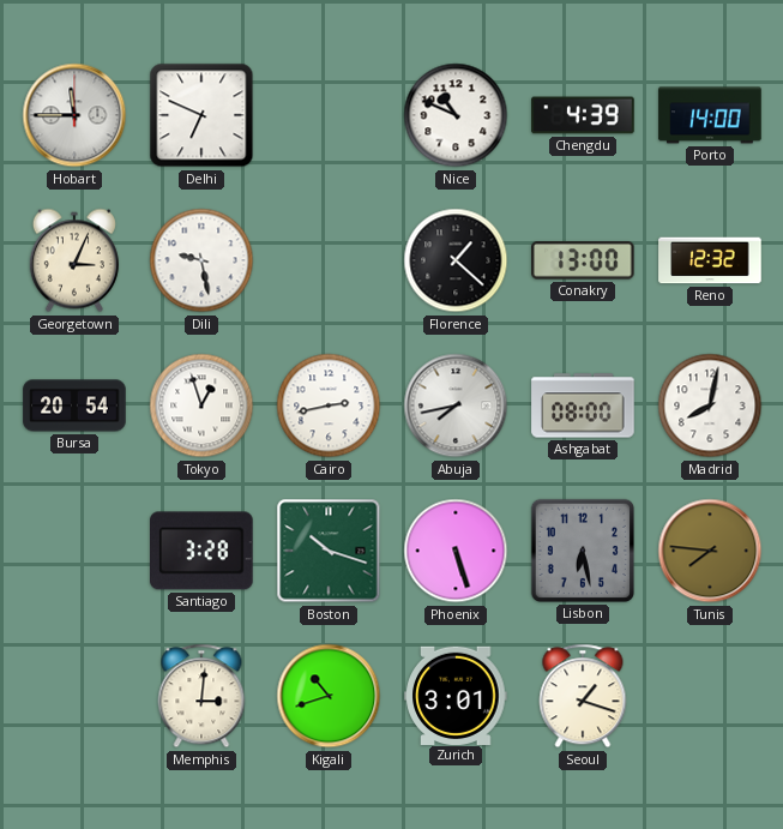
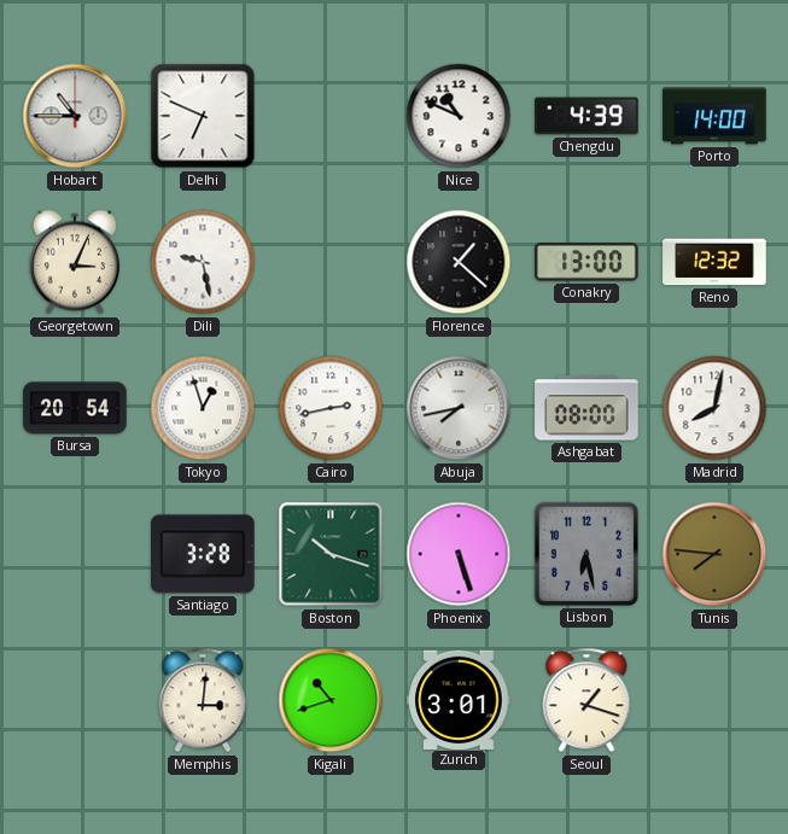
Hobart: 11:45 -> 10:45 (75, 116)
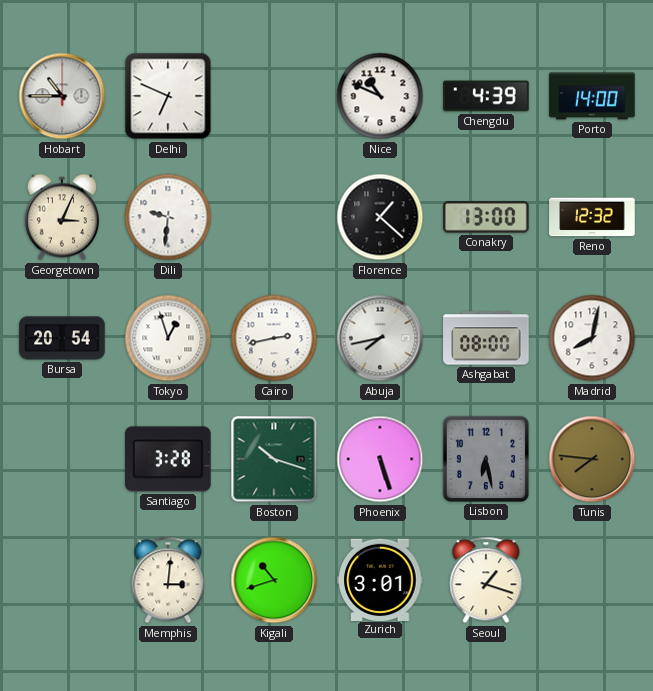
Dili: 9:28 -> 9:31 (168, 217)
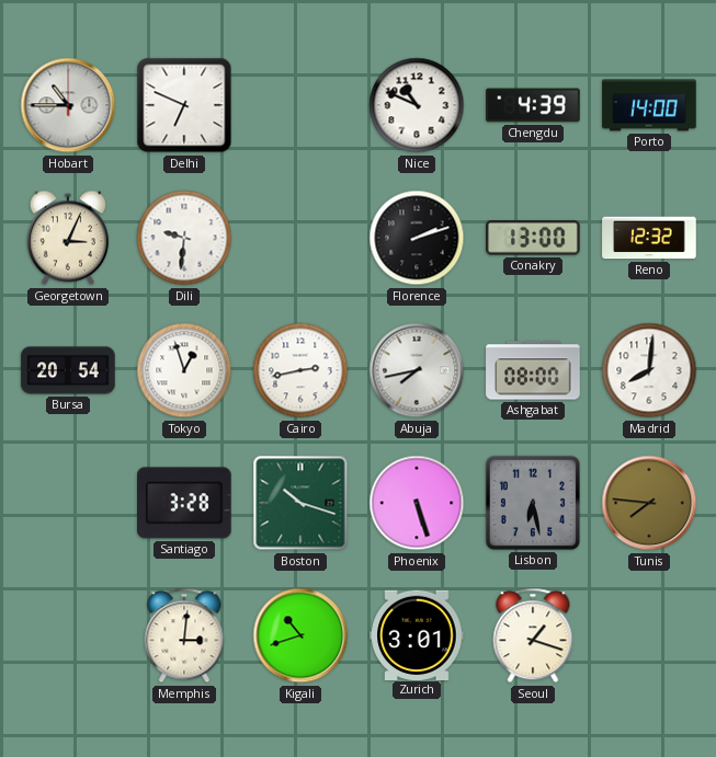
Florence: 1:22 -> 2:12 (417, 238)
Madrid: 8:02 -> 8:01 (649, 370)
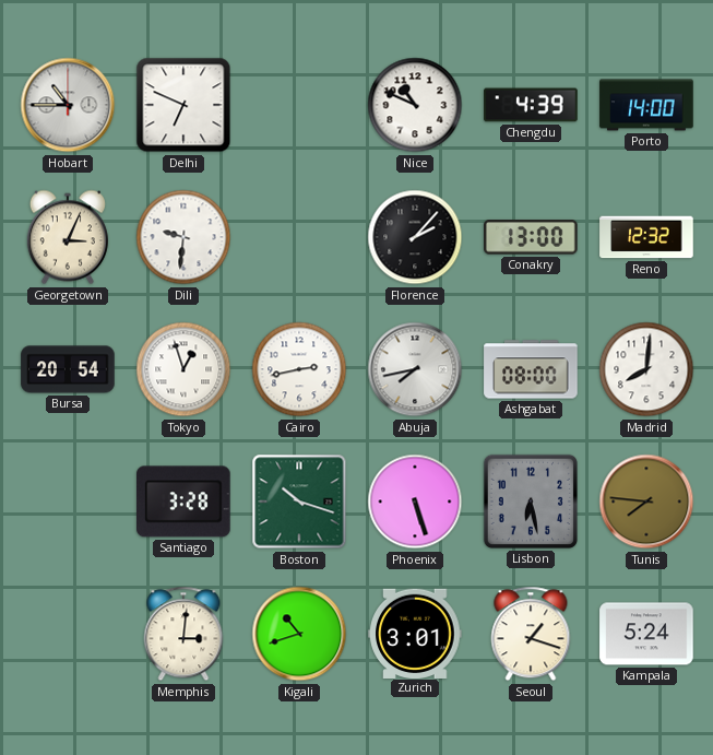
Florence: 2:12 -> 2:07 (415, 237)
Kampala: none -> 5:24 (646, 634)
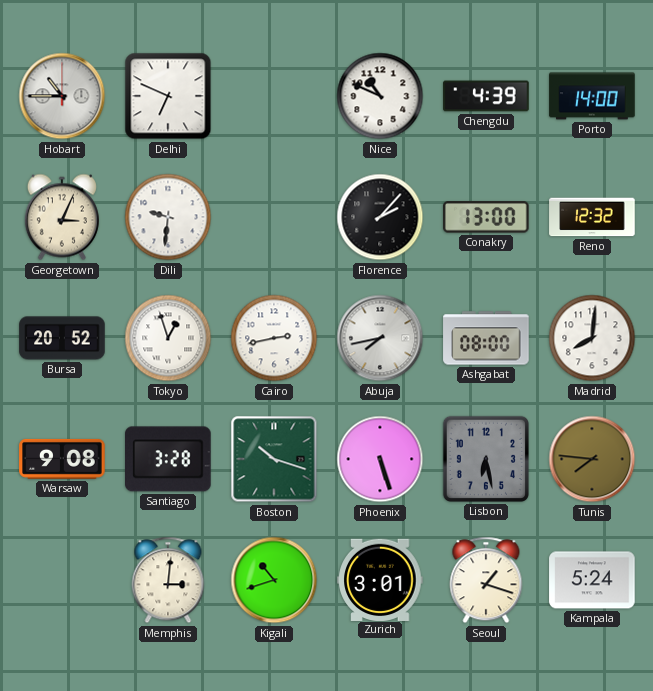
Bursa: 20:54 -> 20:52 (62, 338)
Warsaw: none -> 9:08 (62, 459)
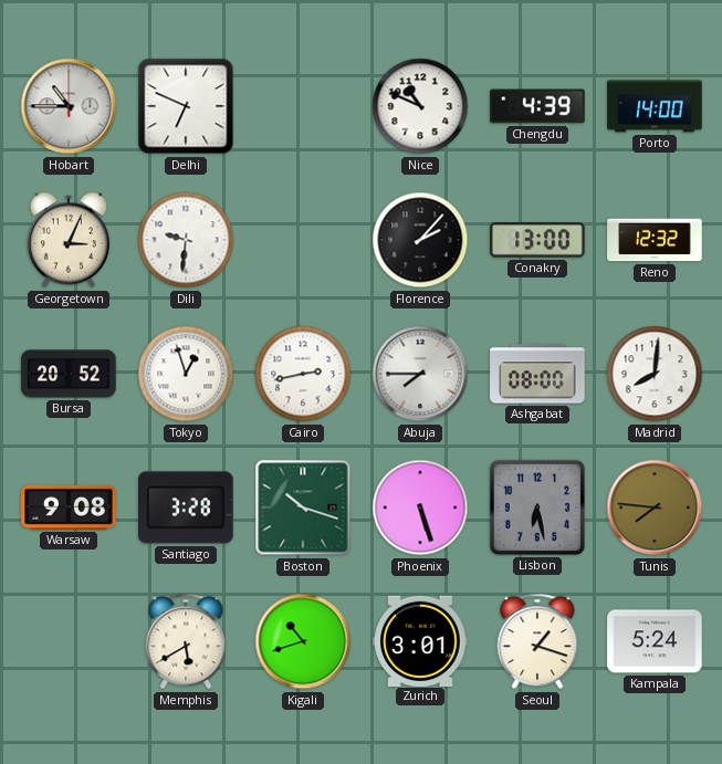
Abuja: 7:43 -> 7:45 (420, 374)
Memphis: 3:01 -> 5:40 (186, 641)
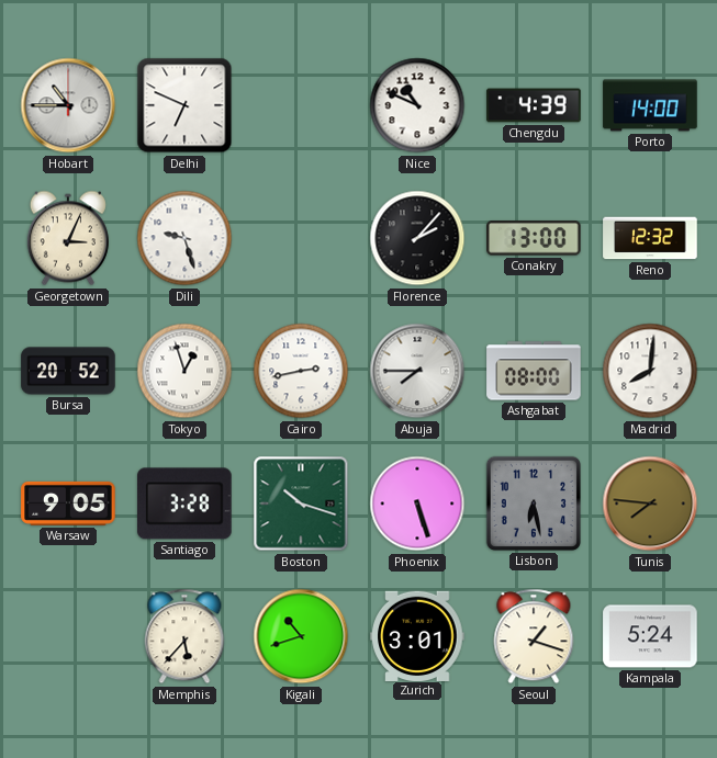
Dili: 9:31 -> 9:27 (184, 238)
Warsaw: 9:08 -> 9:05 (68, 504)
Memphis: 5:40 -> 5:37 (184, 636)
